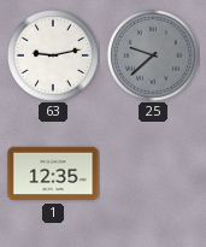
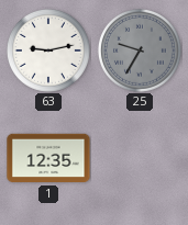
25: 9:38 -> 9:35 (140, 50)
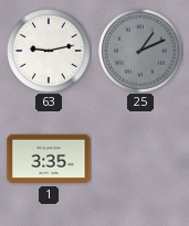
25: 9:35 -> 1:11 (140, 51)
1: 12:35 -> 3:35 (49, 159)
